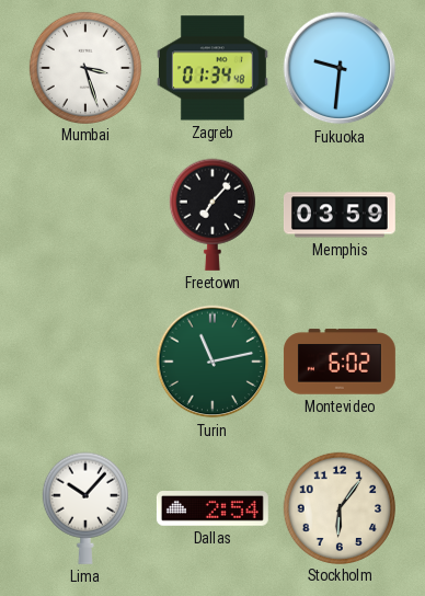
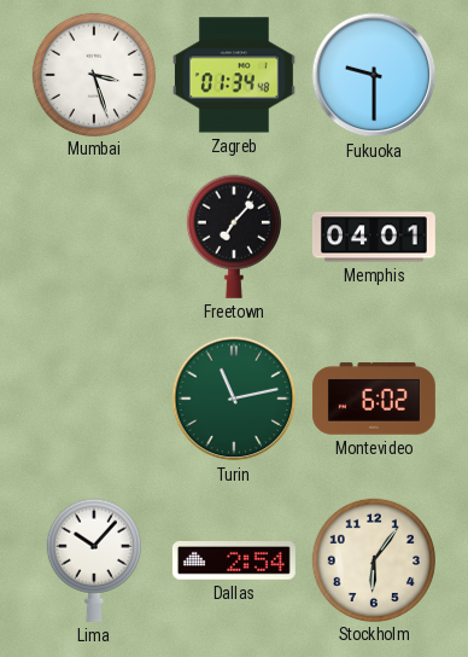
Fukuoka: 9:31 -> 9:30 (374, 75)
Memphis: 03:59 -> 04:01 (374, 237)
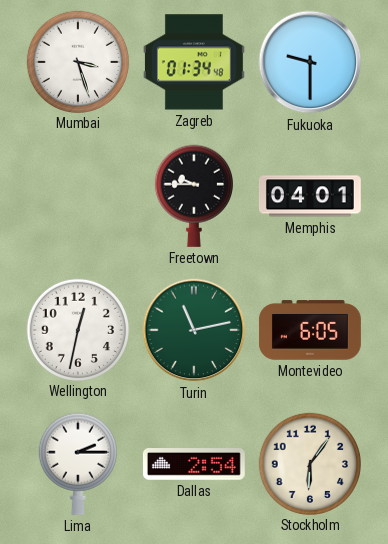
Freetown: 7:07 -> 9:45 (194, 196)
Wellington: none -> 12:32 (77, 329)
Montevideo: 6:02 -> 6:05 (310, 330)
Lima: 10:07 -> 2:15 (78, 464)
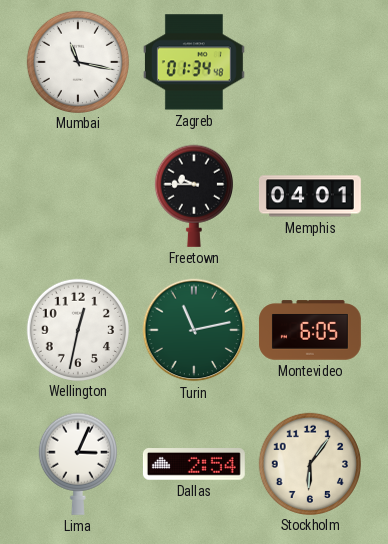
Mumbai: 3:27 -> 11:17 (77, 61)
Fukuoka: 9:30 -> none (310, 62)
Lima: 2:15 -> 3:04 (78, 464)
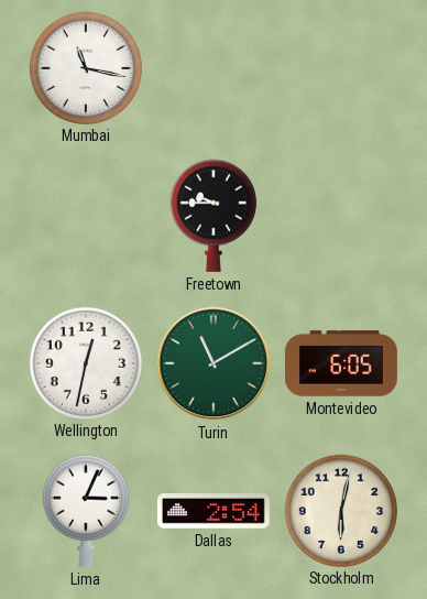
Zagreb: 01:34 -> none (194, 62)
Memphis: 04:01 -> none (310, 196)
Turin: 11:13 -> 11:10 (214, 363)
Stockholm: 6:06 -> 6:02 (340, 510)
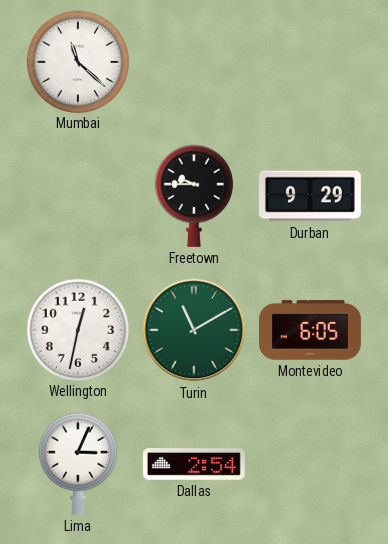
Mumbai: 11:17 -> 11:22 (77, 61)
Durban: none -> 9:29 (310, 196)
Stockholm: 6:02 -> none (340, 510)
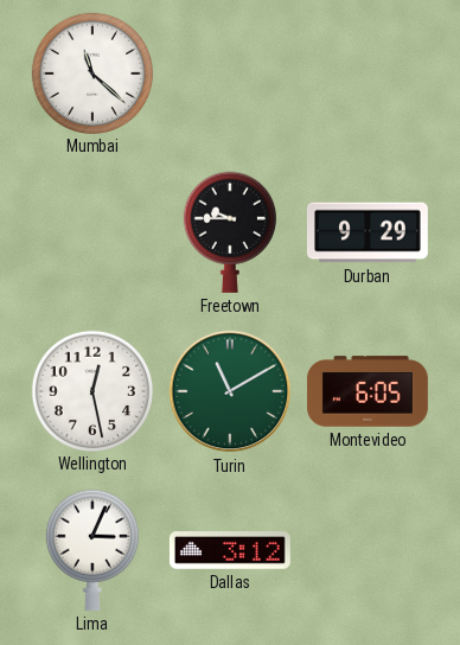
Wellington: 12:32 -> 12:28 (91, 390)
Dallas: 2:54 -> 3:12 (230, 551)
